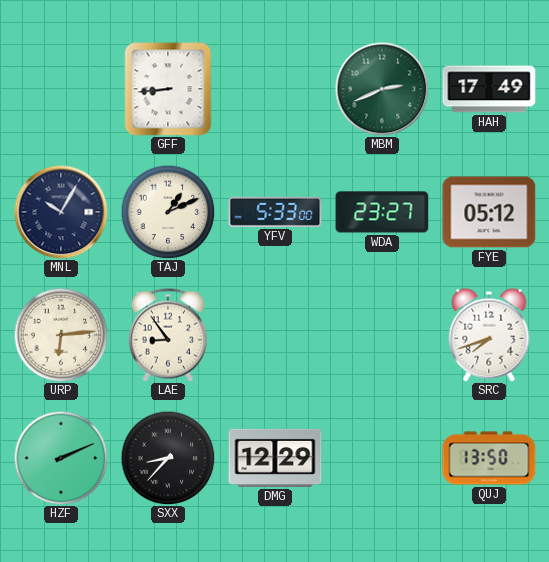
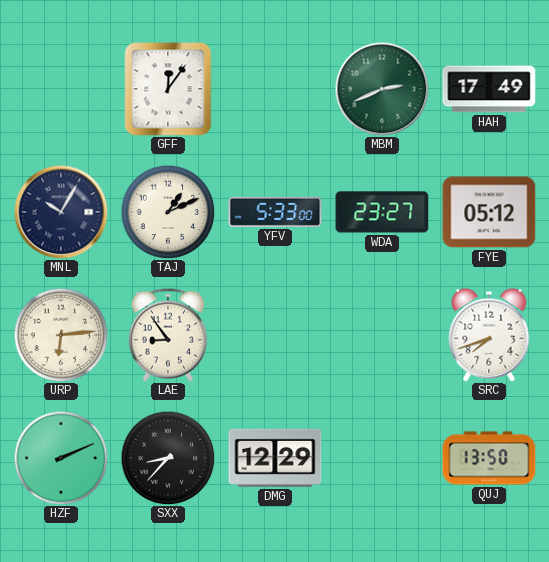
GFF: 8:44 -> 12:06 (168, 89)
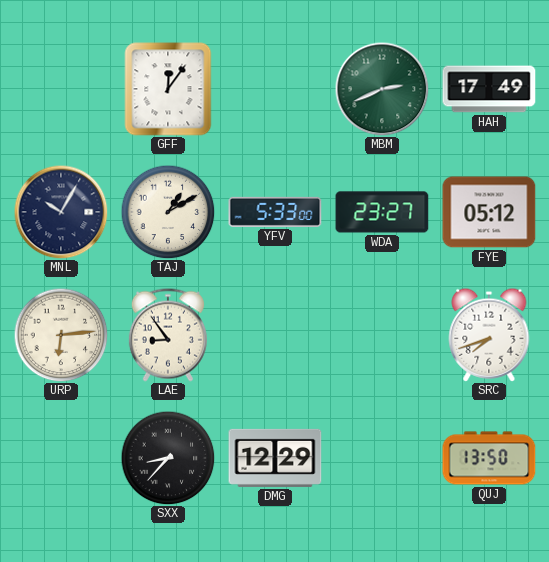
TAJ: 1:11 -> 1:10 (168, 212)
HZF: 2:11 -> none (61, 458)
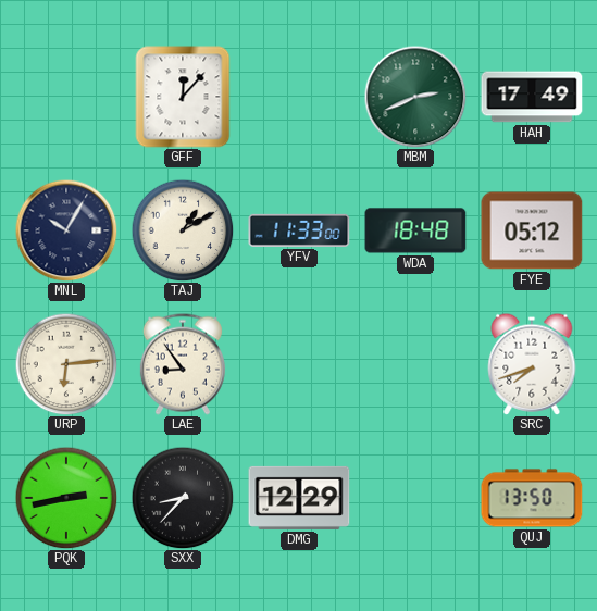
GFF: 12:06 -> 12:07 (183, 97)
YFV: 5:33 -> 11:33 (299, 230)
WDA: 23:27 -> 18:48 (415, 230)
PQK: none -> 2:43 (66, 498)
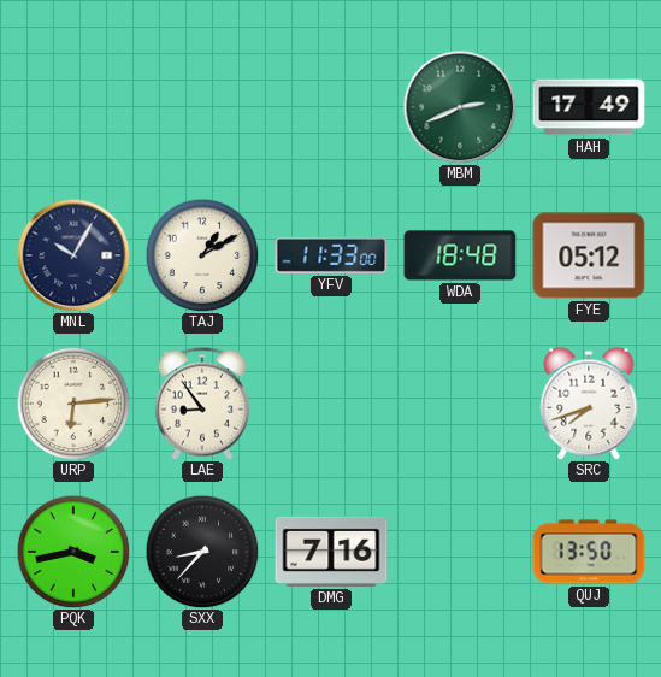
GFF: 12:07 -> none (183, 97)
PQK: 2:43 -> 3:43 (73, 552)
DMG: 12:29 -> 7:16 (331, 552)
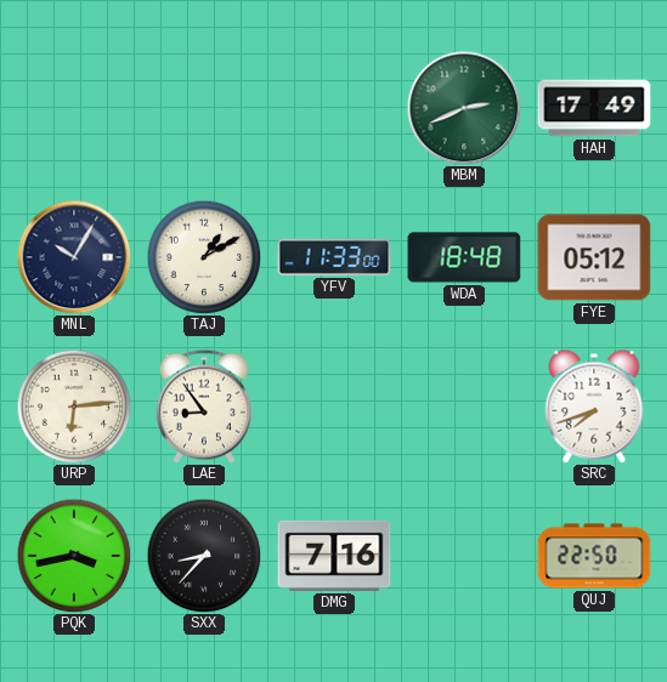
QUJ: 13:50 -> 22:50 (594, 556)
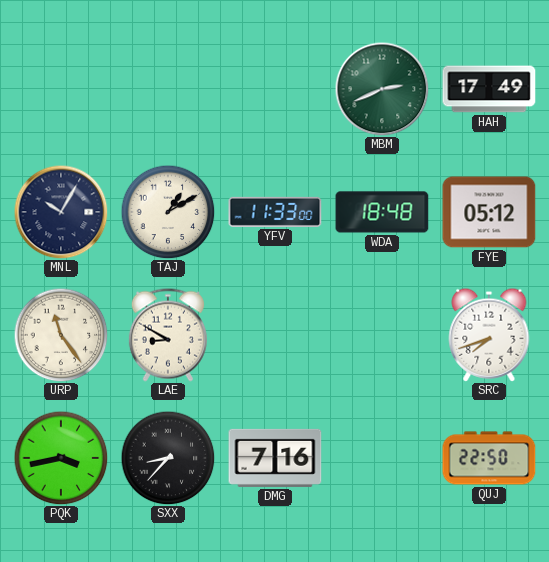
URP: 6:14 -> 11:24 (61, 335)
LAE: 8:54 -> 8:50 (168, 335)
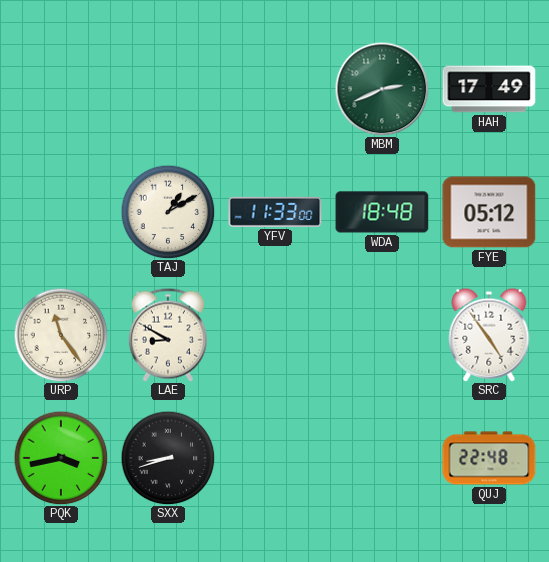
MNL: 10:05 -> none (61, 212)
SRC: 7:42 -> 4:54 (489, 335)
SXX: 8:37 -> 8:42 (168, 458)
DMG: 7:16 -> none (275, 458)
QUJ: 22:50 -> 22:48 (489, 458)
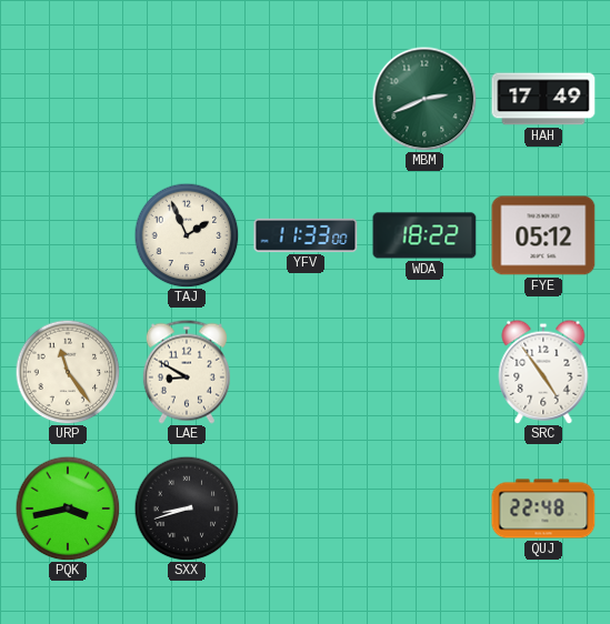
TAJ: 1:10 -> 1:56 (187, 235)
WDA: 18:48 -> 18:22 (424, 235)
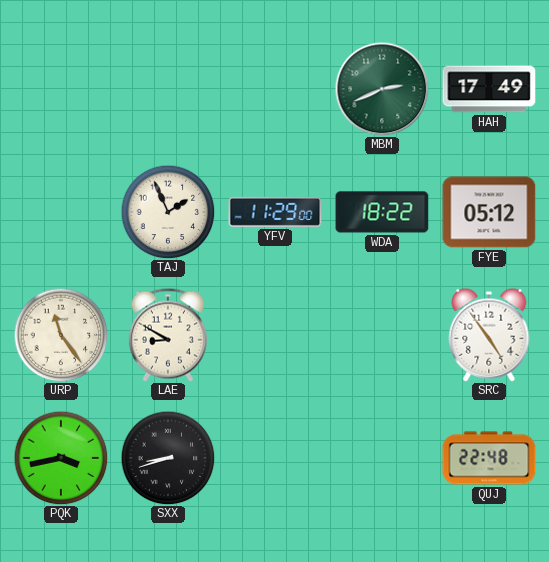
YFV: 11:33 -> 11:29 (275, 212)
